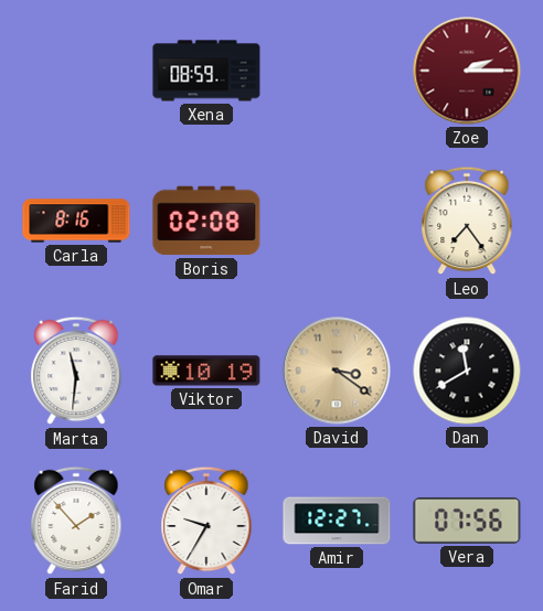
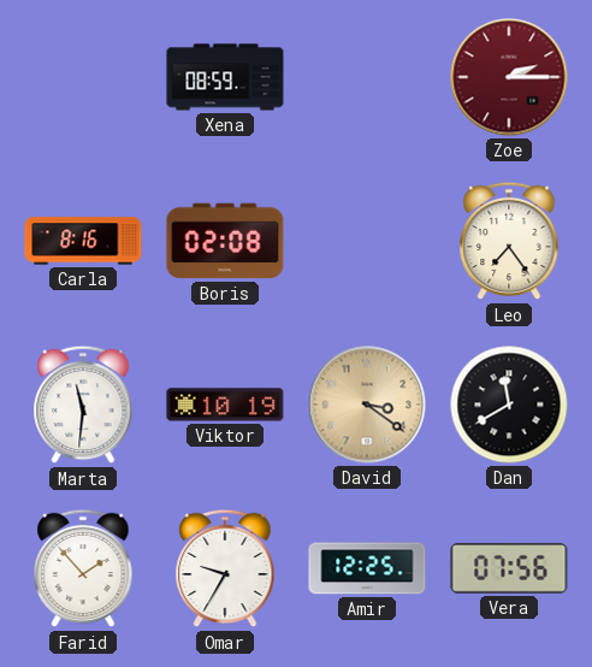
Amir: 12:27 -> 12:25 (367, 568)
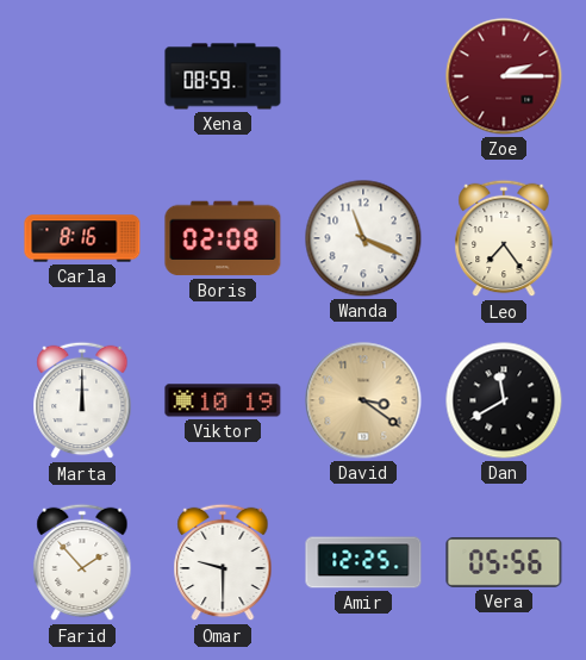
Wanda: none -> 11:19 (363, 238)
Marta: 11:31 -> 12:00 (82, 400)
Omar: 9:35 -> 9:30 (223, 562)
Vera: 07:56 -> 05:56 (504, 562)
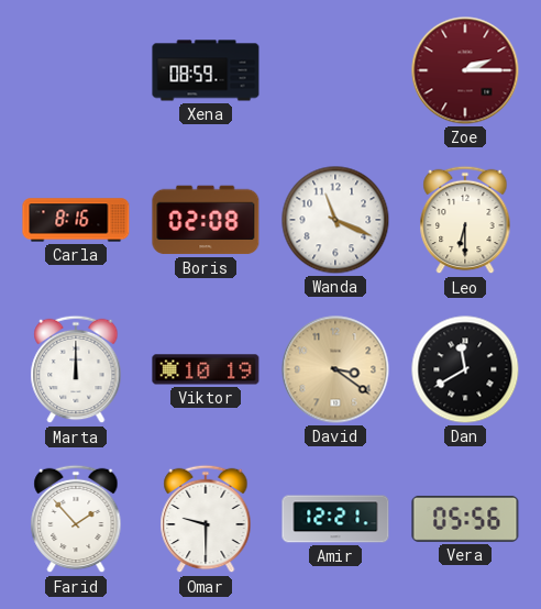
Leo: 7:24 -> 6:30 (465, 220)
Amir: 12:25 -> 12:21 (335, 519)
